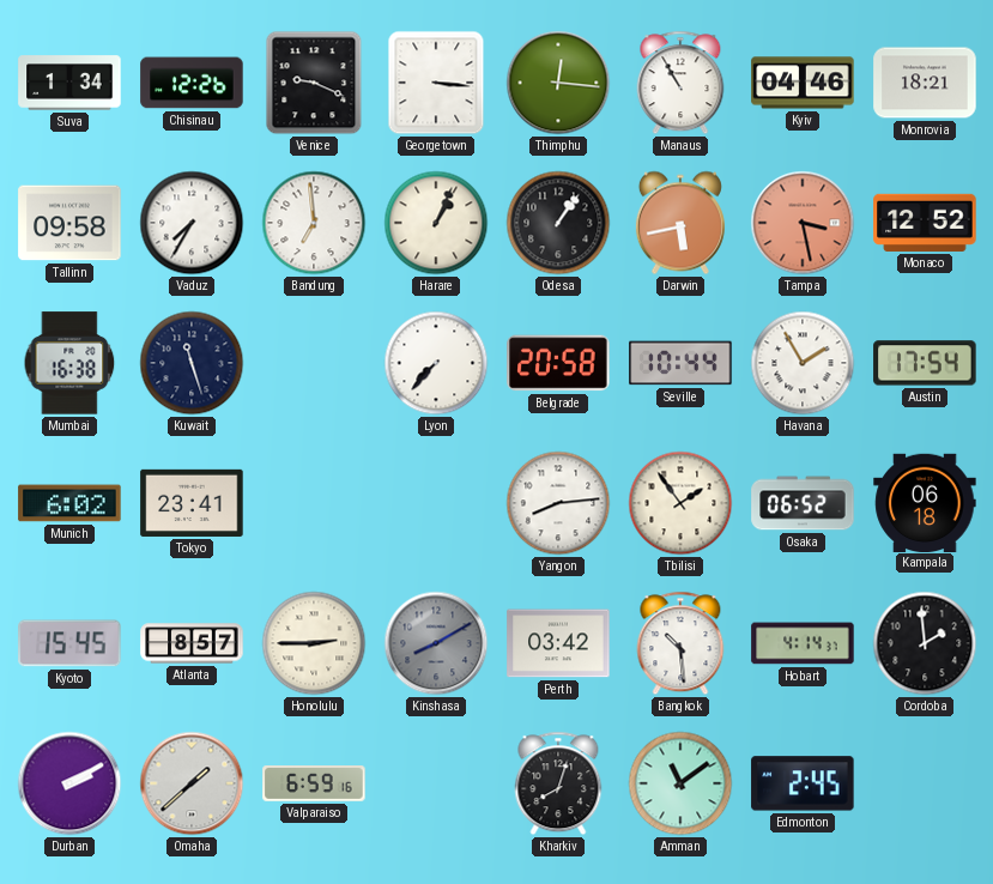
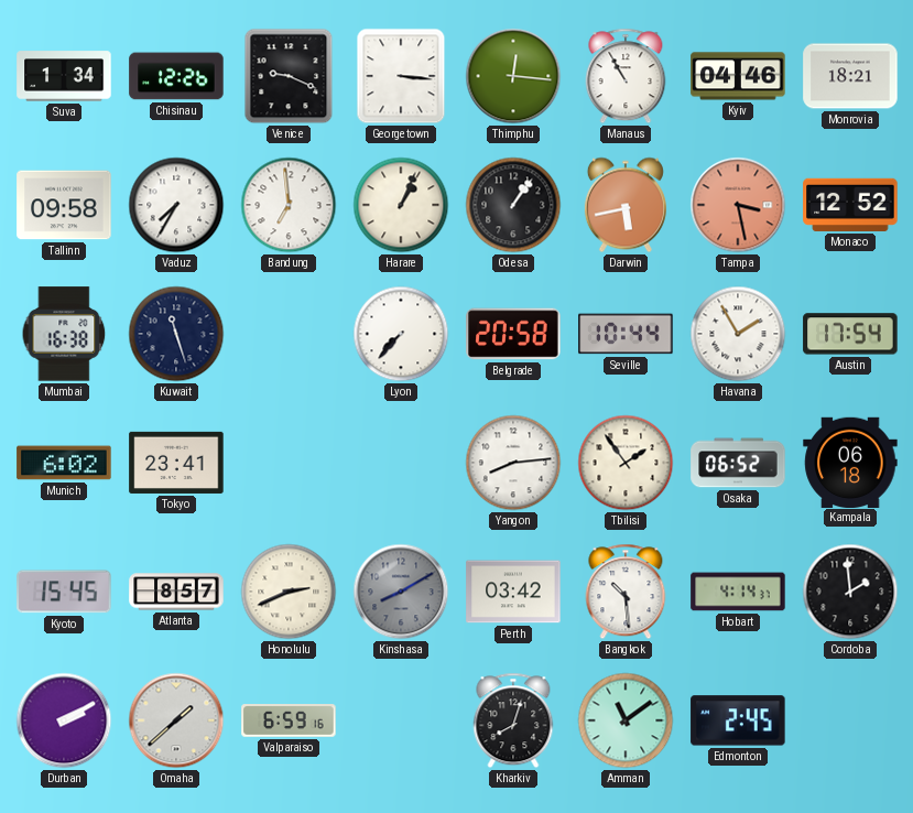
Honolulu: 2:45 -> 2:41 (289, 592)
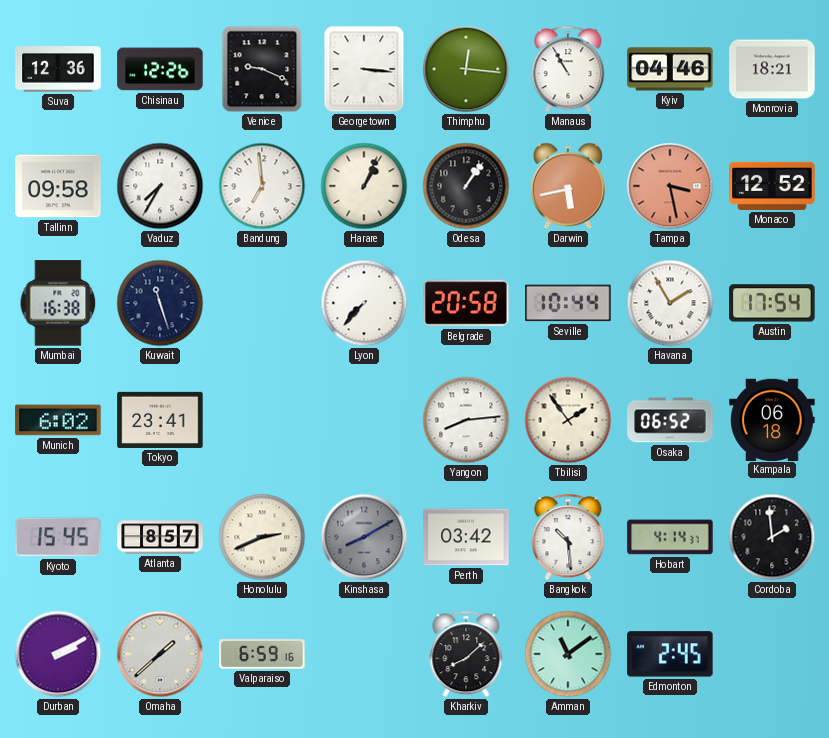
Suva: 1:34 -> 12:36 (58, 69)
Kharkiv: 8:03 -> 8:08 (466, 654)
